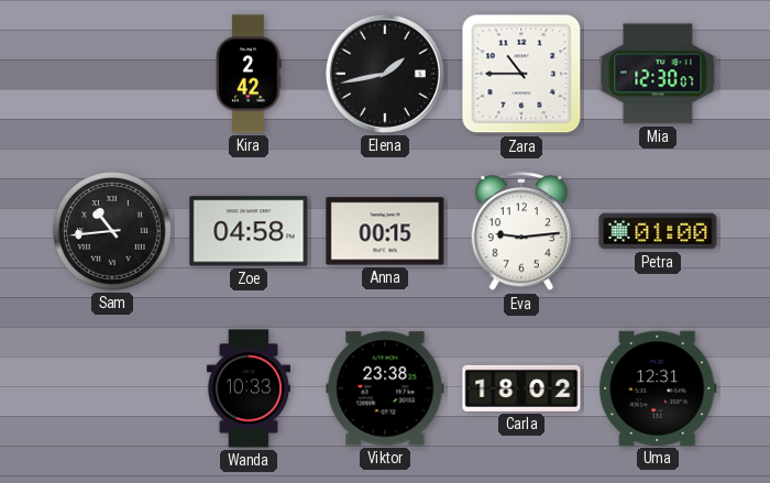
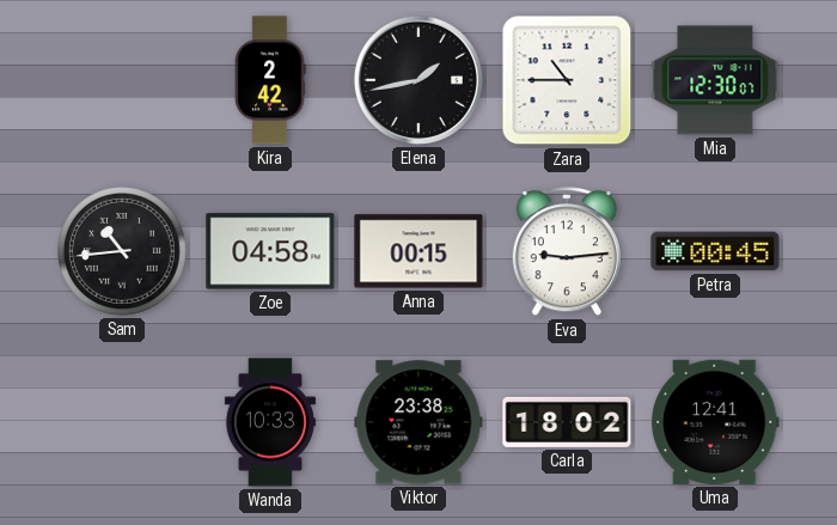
Petra: 01:00 -> 00:45 (715, 251)
Uma: 12:31 -> 12:41 (716, 422)
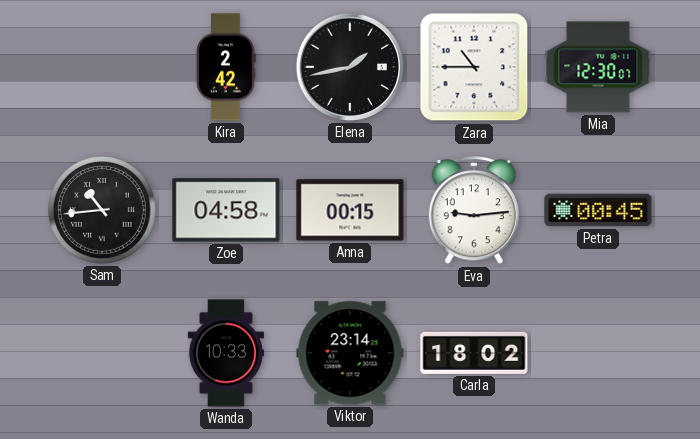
Viktor: 23:38 -> 23:14 (350, 353)
Uma: 12:41 -> none (716, 422)
